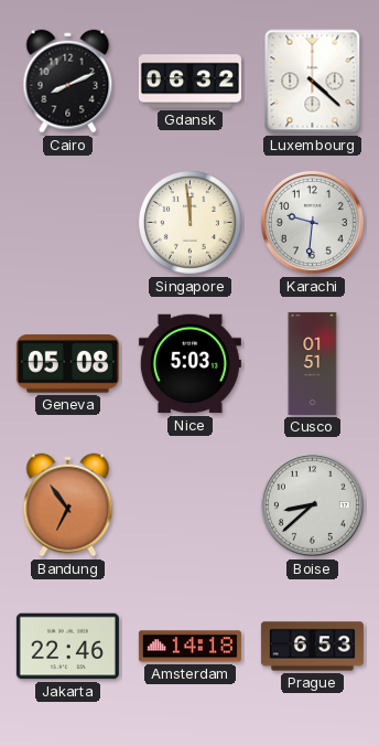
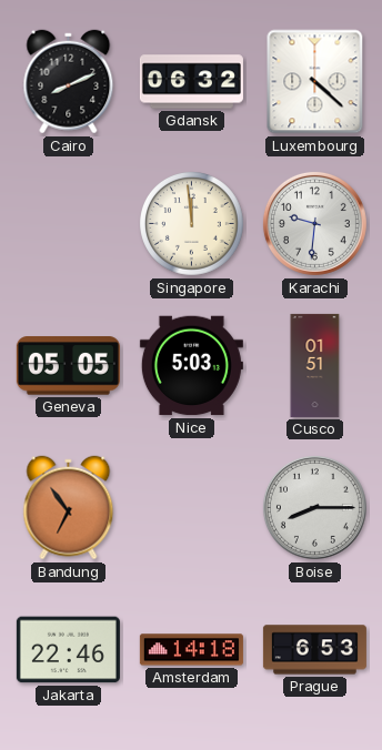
Geneva: 05:08 -> 05:05 (68, 366)
Boise: 8:38 -> 8:15 (314, 507)
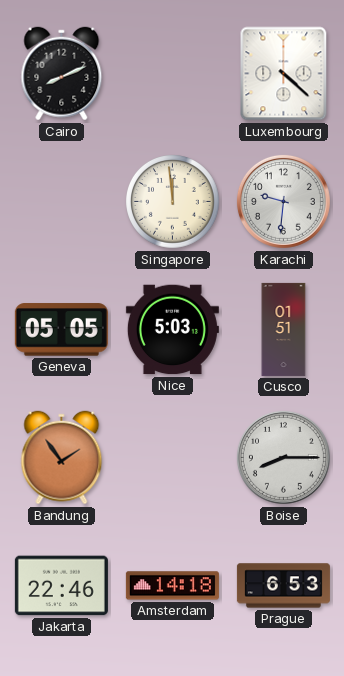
Gdansk: 06:32 -> none (191, 82)
Bandung: 6:54 -> 1:54 (62, 458)
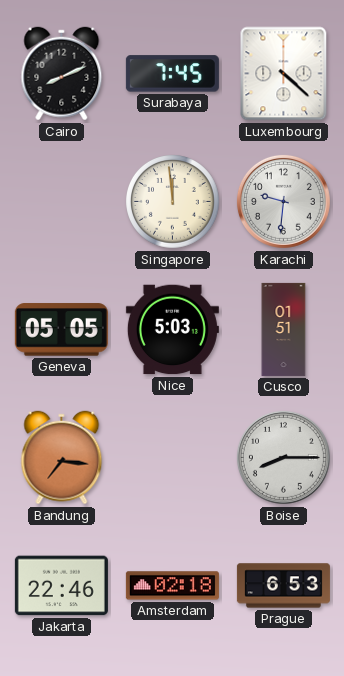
Surabaya: none -> 7:45 (172, 74)
Bandung: 1:54 -> 7:16 (62, 458)
Amsterdam: 14:18 -> 02:18 (172, 586)
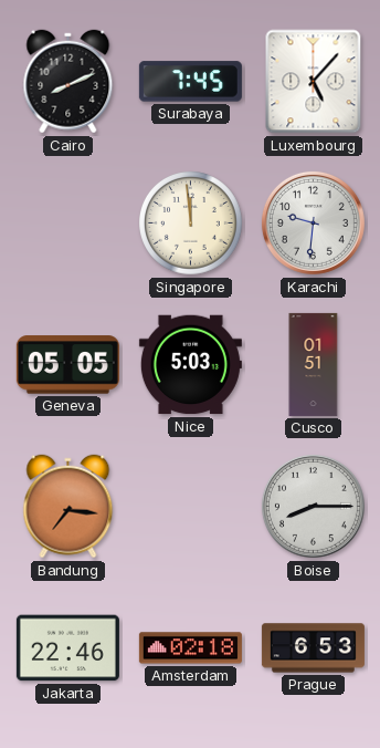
Luxembourg: 4:22 -> 5:07 (314, 82)
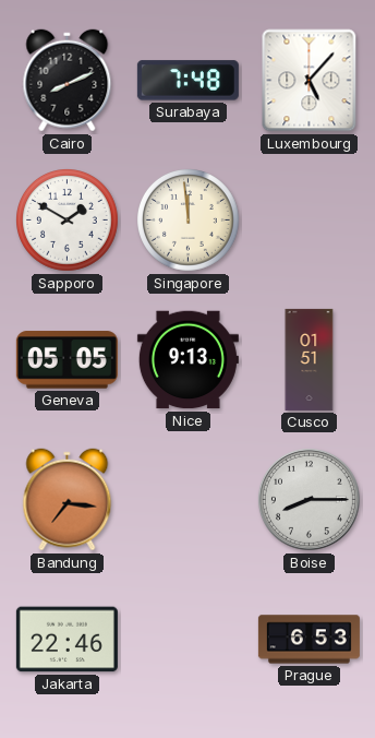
Surabaya: 7:45 -> 7:48 (187, 81)
Sapporo: none -> 1:50 (68, 221)
Karachi: 9:31 -> none (313, 222)
Nice: 5:03 -> 9:13 (187, 360)
Amsterdam: 02:18 -> none (190, 648)
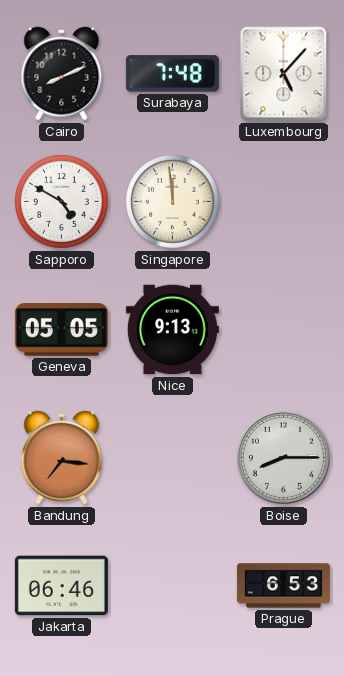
Sapporo: 1:50 -> 4:50 (62, 202)
Cusco: 01:51 -> none (310, 359)
Jakarta: 22:46 -> 06:46 (61, 586)
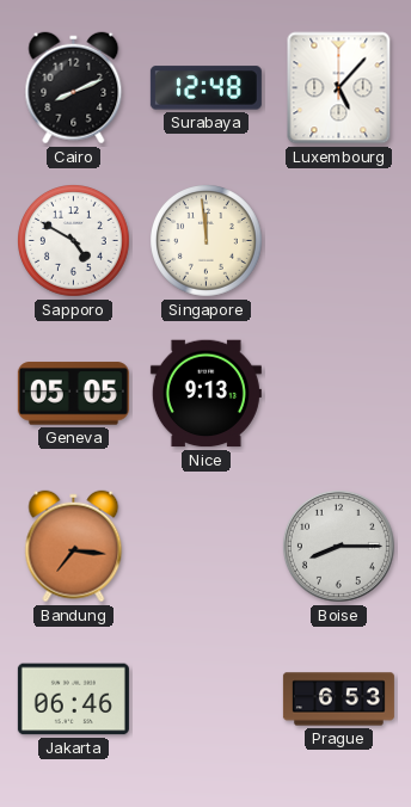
Surabaya: 7:48 -> 12:48 (205, 88)
